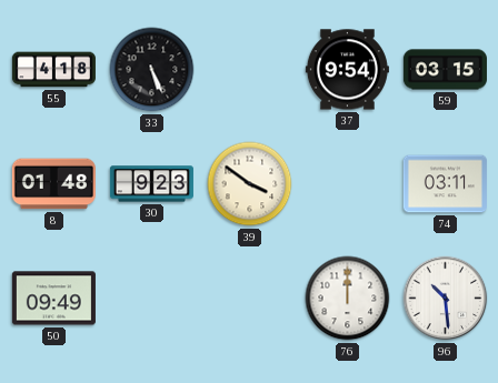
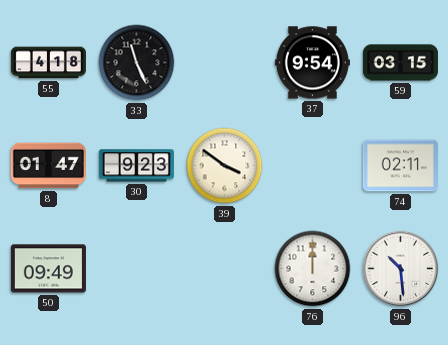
33: 5:26 -> 11:26 (137, 63)
8: 01:48 -> 01:47 (48, 166)
74: 03:11 -> 02:11 (400, 166)
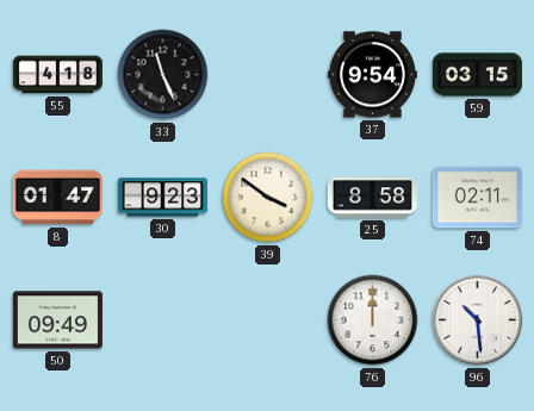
25: none -> 8:58 (372, 198)
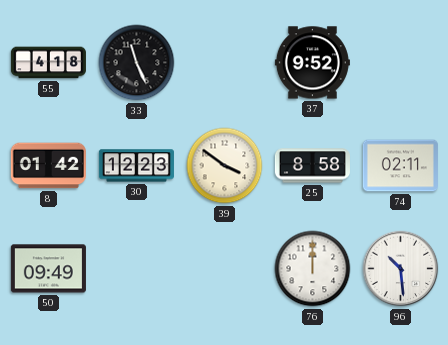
37: 9:54 -> 9:52 (312, 63)
59: 03:15 -> none (477, 75)
8: 01:47 -> 01:42 (48, 166)
30: 9:23 -> 12:23 (136, 166)
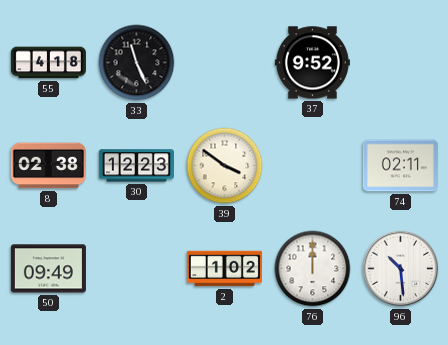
8: 01:42 -> 02:38 (48, 166)
25: 8:58 -> none (312, 166)
2: none -> 1:02 (224, 269)
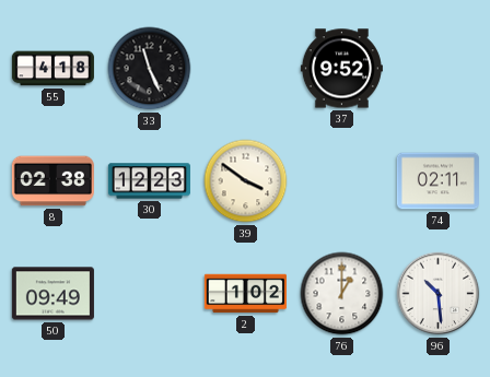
76: 12:00 -> 1:00 (342, 294)
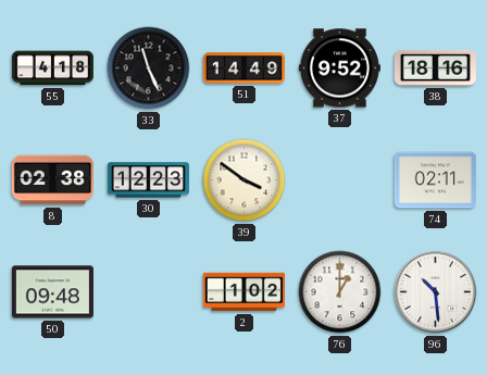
51: none -> 14:49 (243, 68)
38: none -> 18:16 (435, 67)
50: 09:49 -> 09:48 (52, 292)
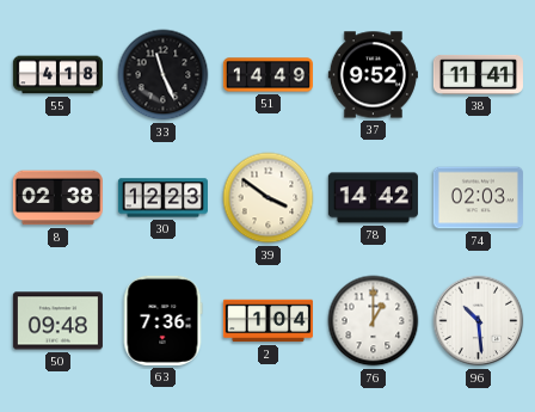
38: 18:16 -> 11:41 (478, 74)
78: none -> 14:42 (373, 198)
74: 02:11 -> 02:03 (478, 198)
63: none -> 7:36 (162, 320)
2: 1:02 -> 1:04 (267, 321)
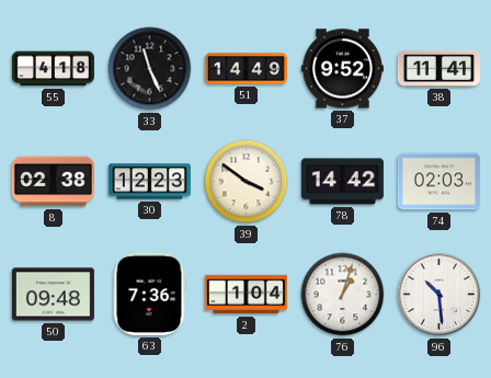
76: 1:00 -> 1:03 (343, 295)
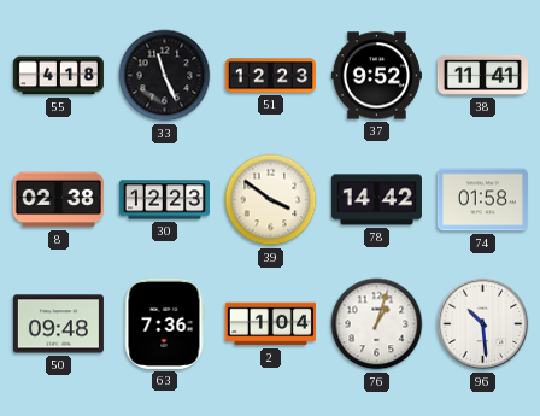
51: 14:49 -> 12:23 (270, 76)
74: 02:03 -> 01:58 (482, 200)
